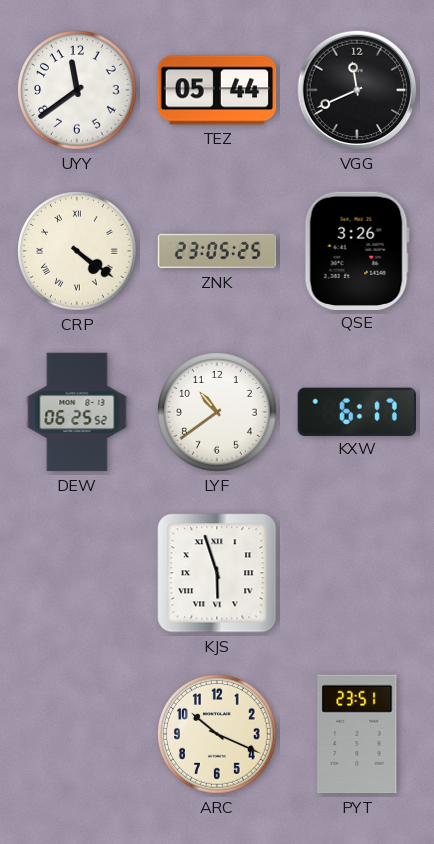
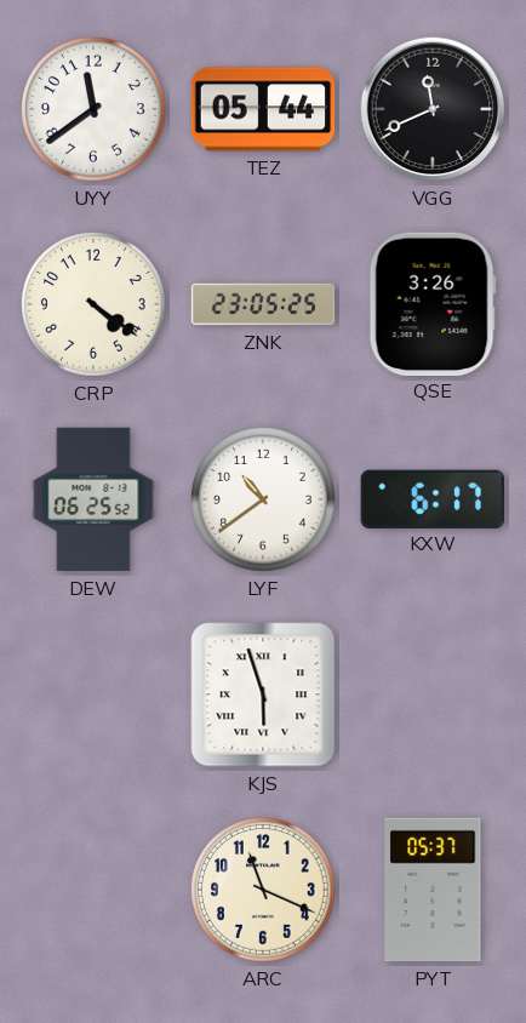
CRP numerals: Roman -> Arabic (93, 304)
ARC: 10:19 -> 11:19 (263, 890)
PYT: 23:51 -> 05:37 (433, 890)
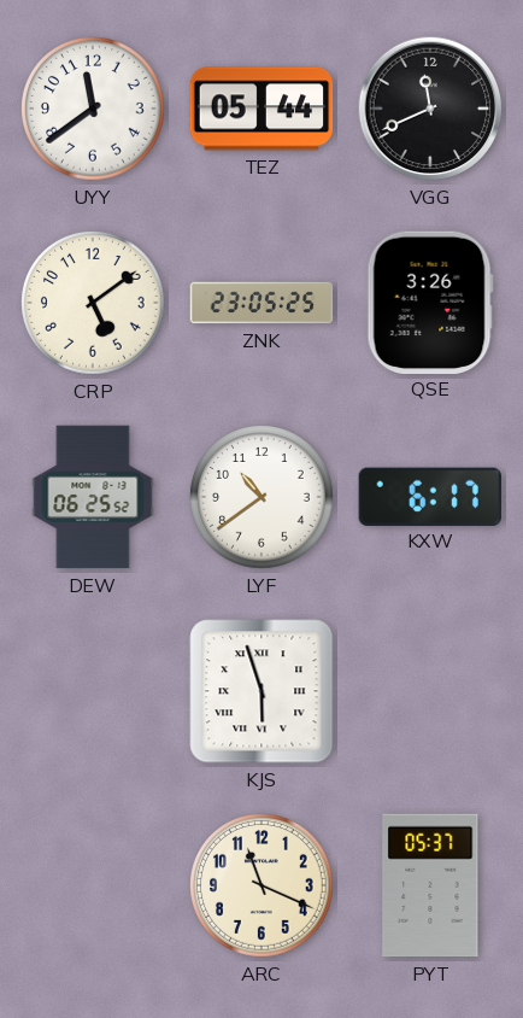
CRP: 4:21 -> 5:09 (93, 303)
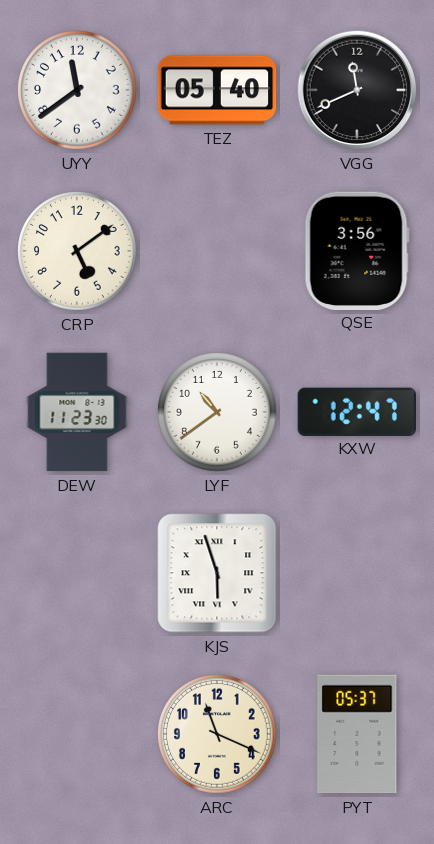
TEZ: 05:44 -> 05:40 (217, 90)
ZNK: 23:05 -> none (261, 303)
QSE: 3:26 -> 3:56 (357, 250)
DEW: 06:25 -> 11:23 (77, 412)
KXW: 6:17 -> 12:47 (356, 411)
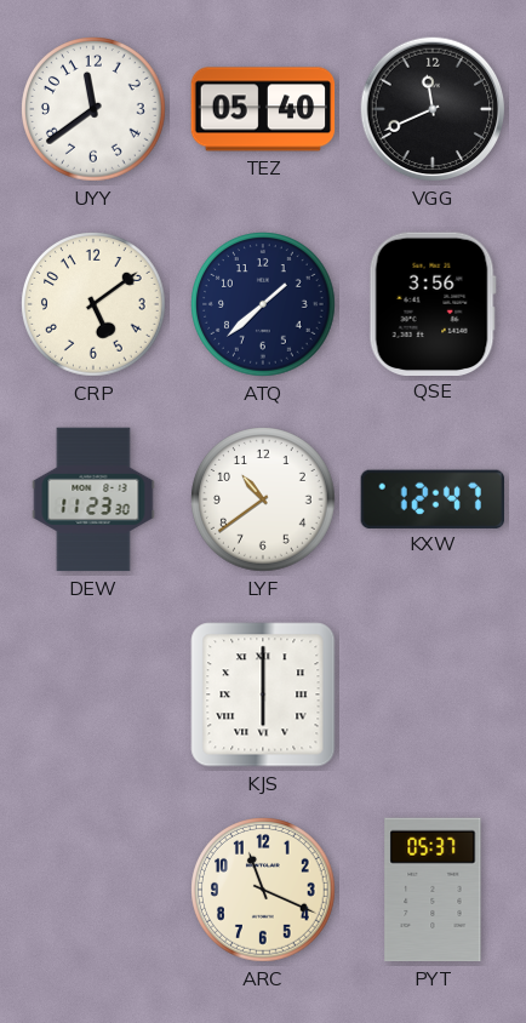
ATQ: none -> 1:38 (263, 304)
KJS: 5:57 -> 6:00 (263, 695)
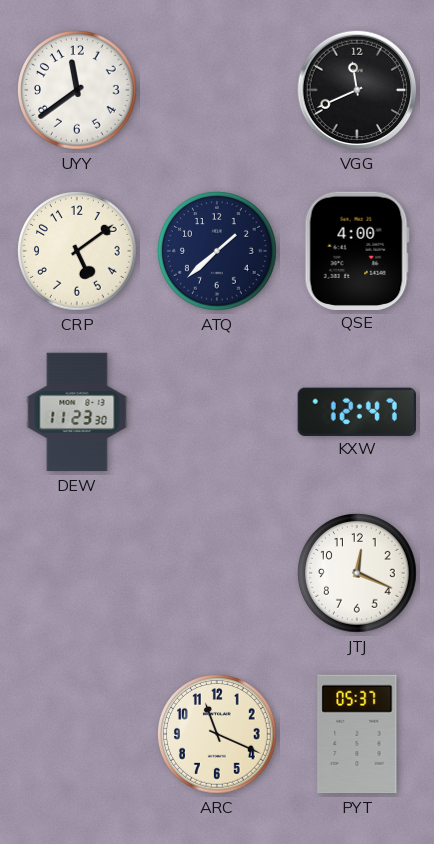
TEZ: 05:40 -> none (263, 109)
QSE: 3:56 -> 4:00 (357, 250)
LYF: 10:39 -> none (263, 499)
KJS: 6:00 -> none (263, 695)
JTJ: none -> 12:19 (357, 573)
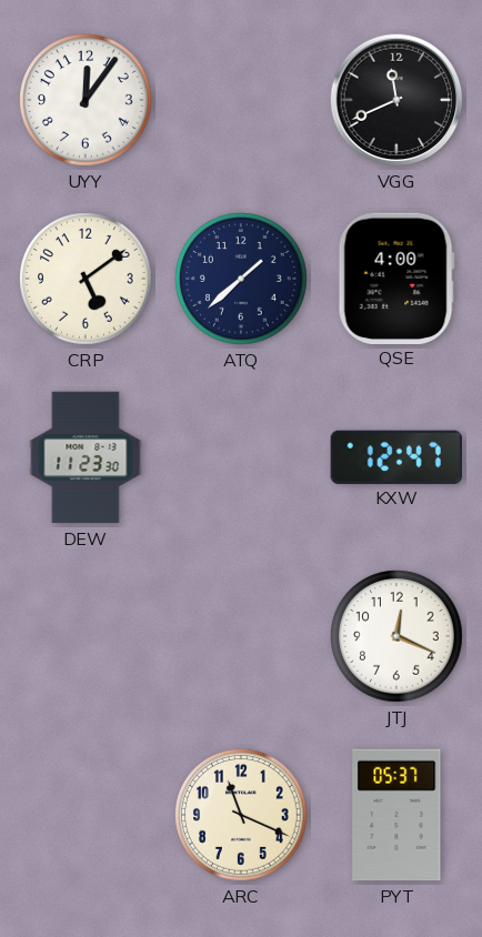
UYY: 11:39 -> 12:06 (86, 100)
